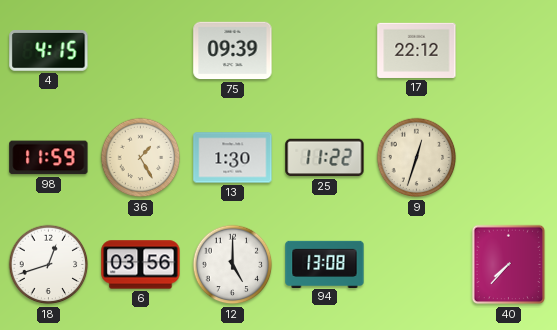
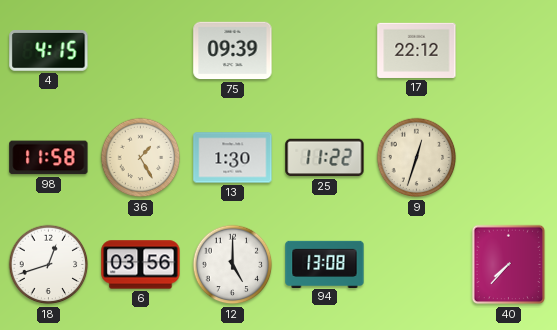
98: 11:59 -> 11:58 (49, 158)
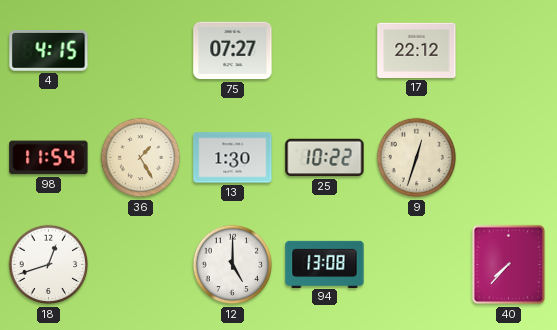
75: 09:39 -> 07:27 (233, 51)
98: 11:58 -> 11:54 (49, 158)
25: 11:22 -> 10:22 (325, 158)
6: 03:56 -> none (141, 265)
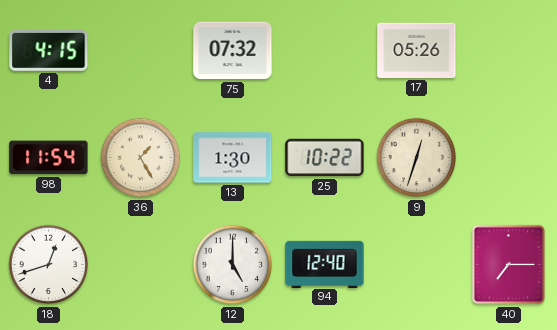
75: 07:27 -> 07:32 (233, 51)
17: 22:12 -> 05:26 (417, 50)
94: 13:08 -> 12:40 (325, 264)
40: 7:37 -> 7:15 (509, 265)
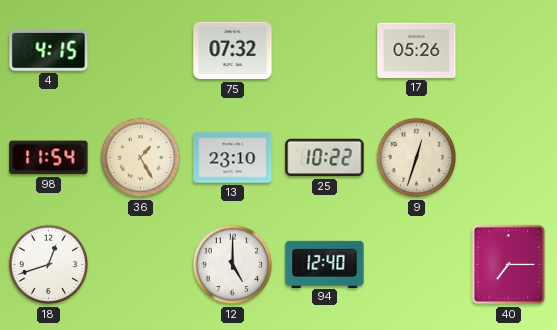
13: 1:30 -> 23:10 (233, 158)
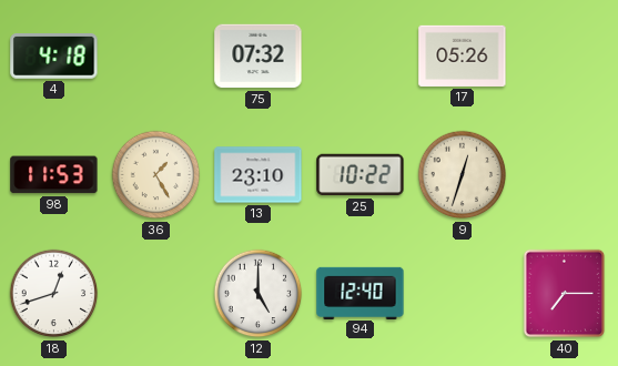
4: 4:15 -> 4:18 (54, 57)
98: 11:54 -> 11:53 (54, 175)
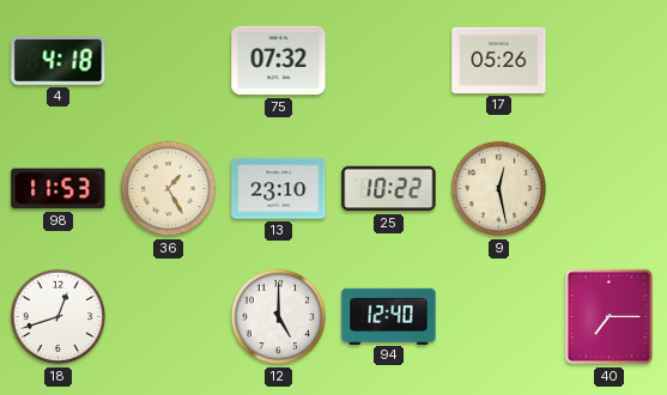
9: 12:33 -> 12:28 (499, 189)
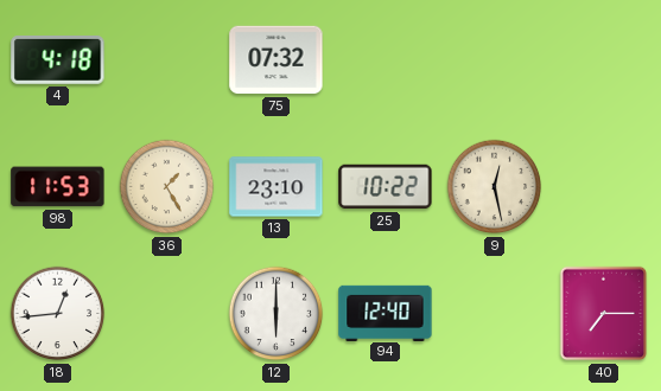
17: 05:26 -> none (499, 60)
18: 12:42 -> 12:44 (58, 314)
12: 5:00 -> 6:00 (277, 314)
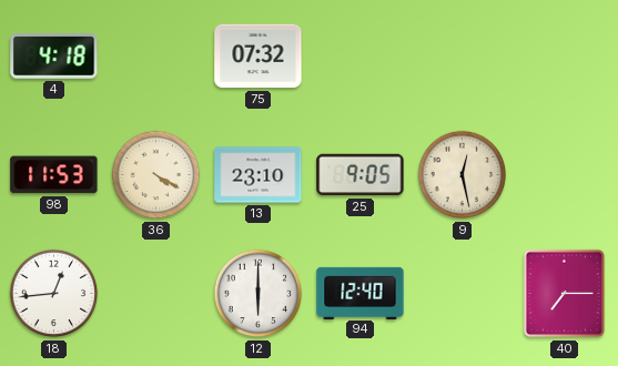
36: 1:25 -> 4:20 (156, 175)
25: 10:22 -> 9:05 (361, 175)
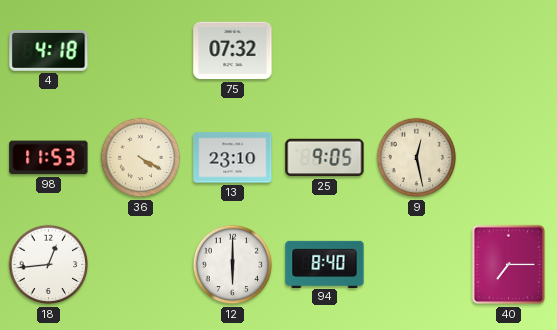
94: 12:40 -> 8:40 (325, 264)
